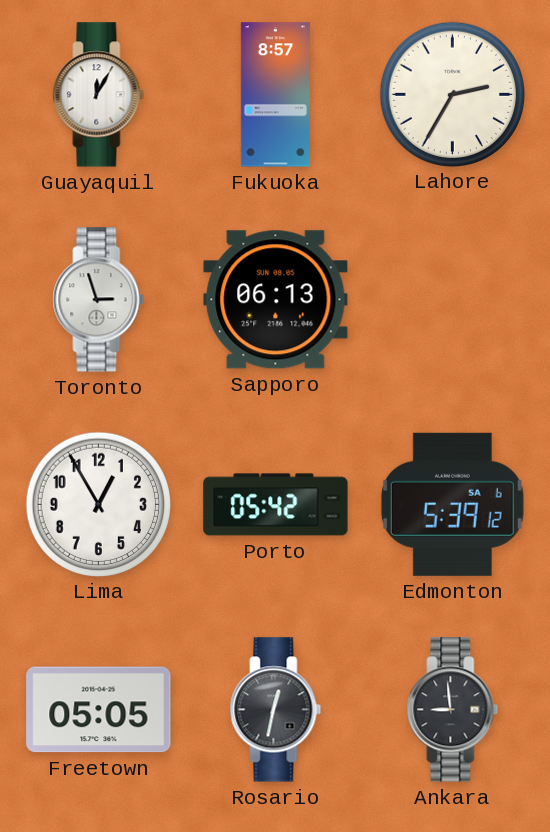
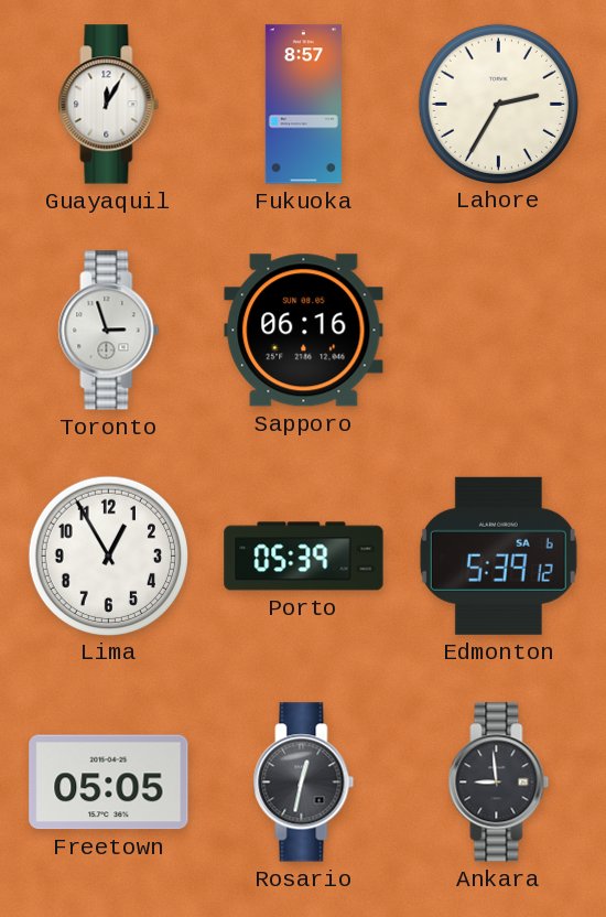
Sapporo: 06:13 -> 06:16 (304, 331)
Porto: 05:42 -> 05:39 (304, 557)
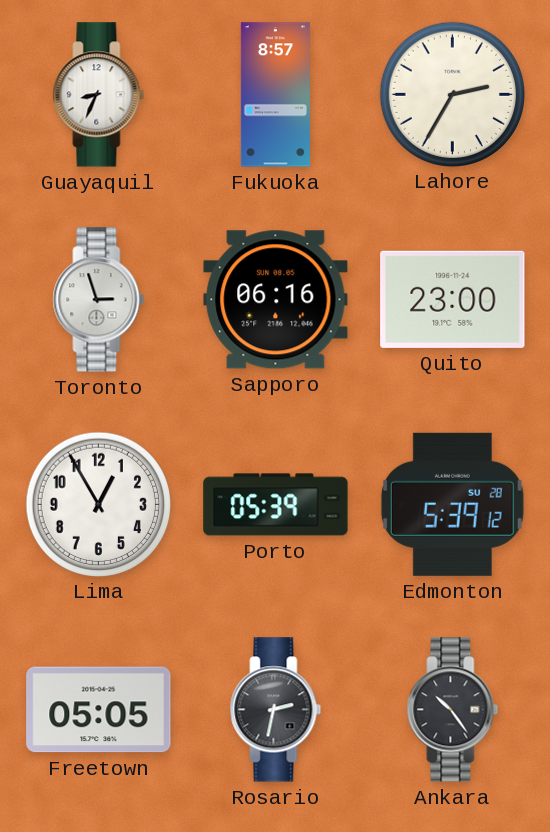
Guayaquil: 12:05 -> 8:34 (99, 95)
Quito: none -> 23:00 (453, 299)
Edmonton date: SA 6 -> SU 28 (452, 504)
Rosario: 12:32 -> 2:32 (276, 710)
Ankara: 8:59 -> 10:24 (453, 710)
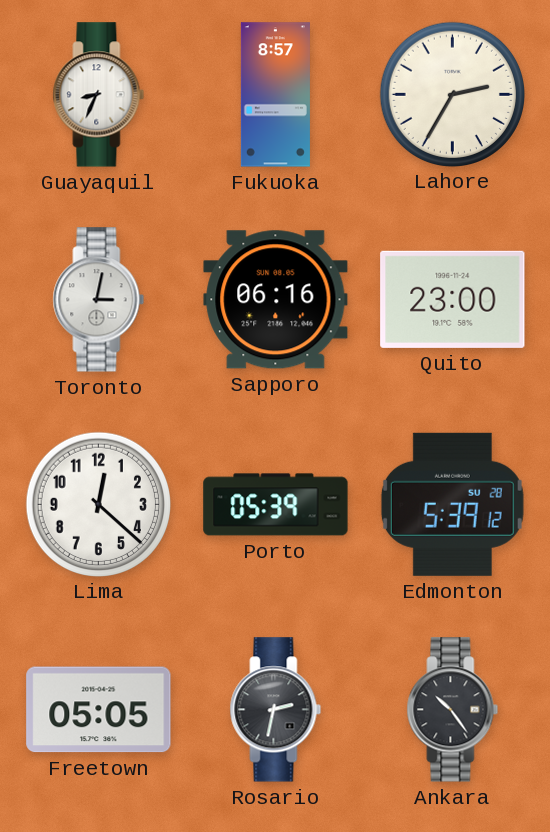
Toronto: 2:57 -> 3:02 (99, 300)
Lima: 12:55 -> 12:22 (98, 504)
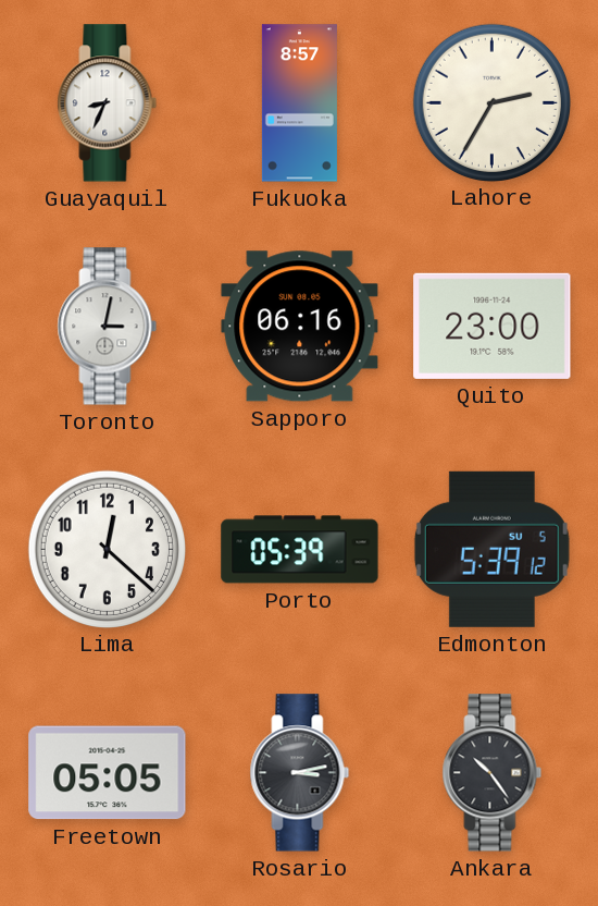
Edmonton date: SU 28 -> SU 5 (491, 549)
Rosario: 2:32 -> 3:13 (300, 773)
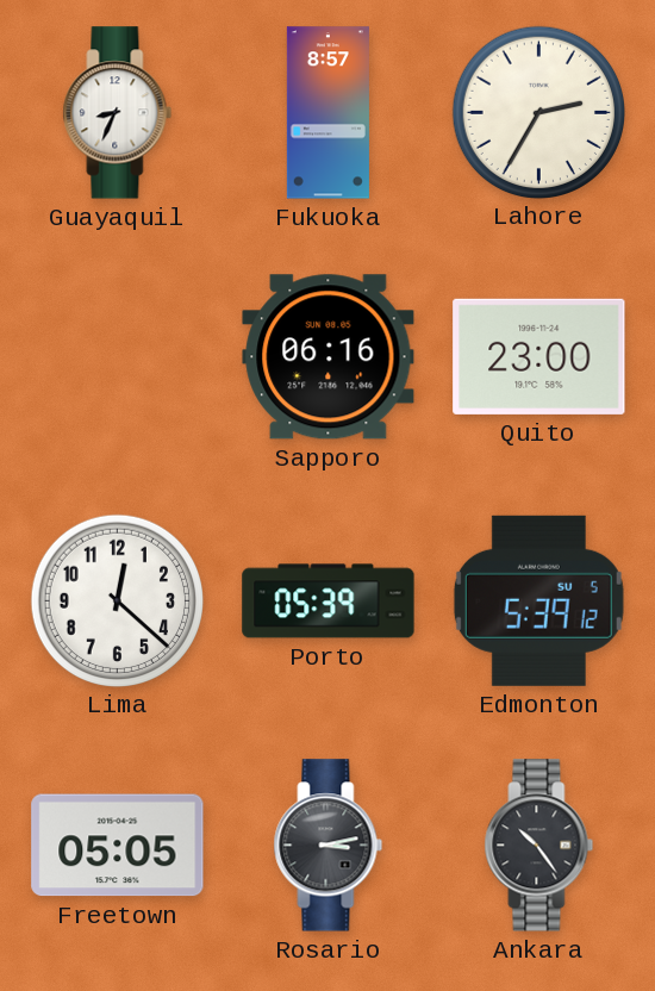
Toronto: 3:02 -> none (108, 327)
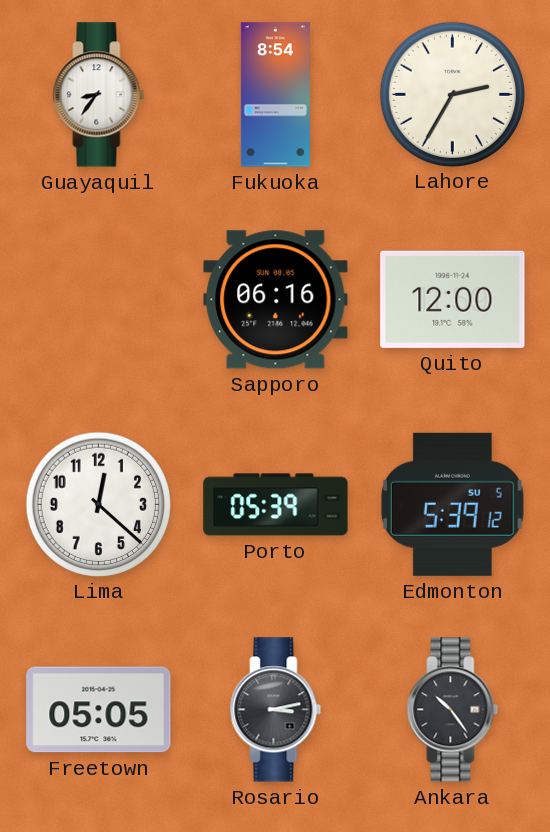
Guayaquil: 8:34 -> 8:36 (99, 95)
Fukuoka: 8:57 -> 8:54 (275, 95)
Quito: 23:00 -> 12:00 (453, 299)
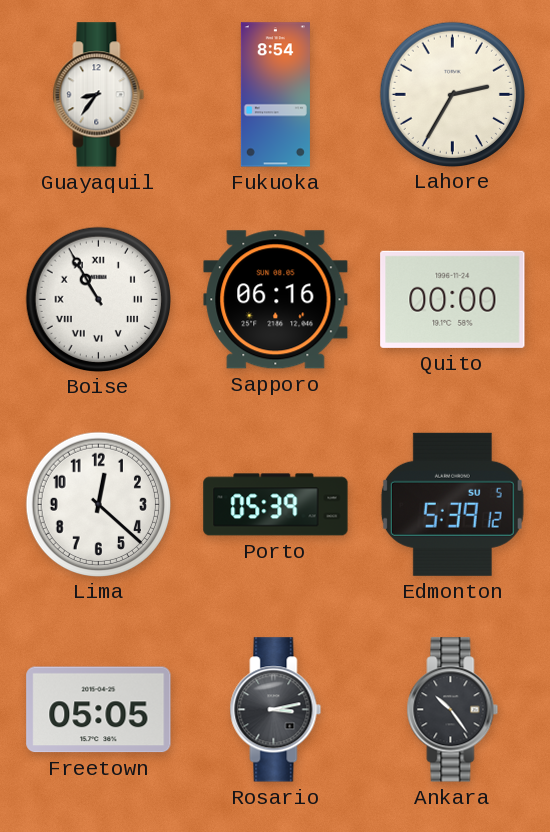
Boise: none -> 10:55 (98, 299)
Quito: 12:00 -> 00:00 (453, 299)
